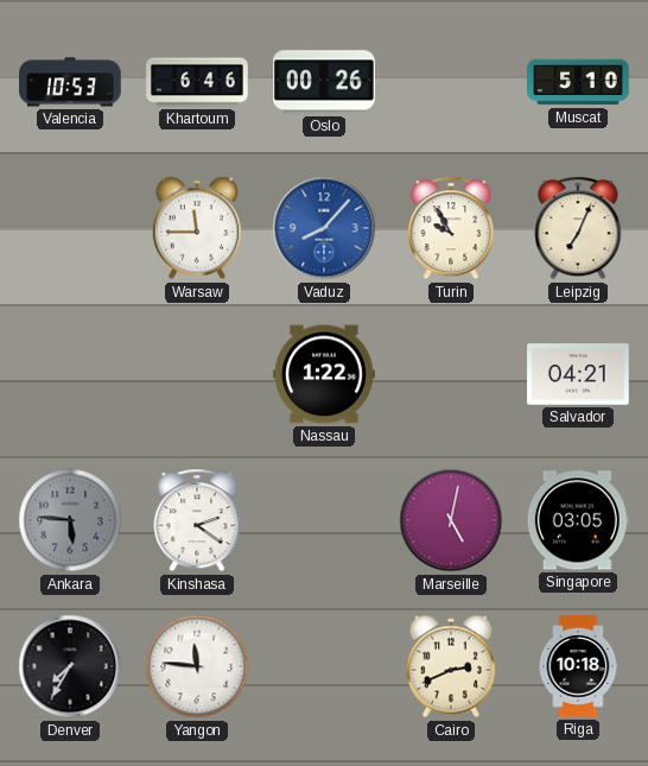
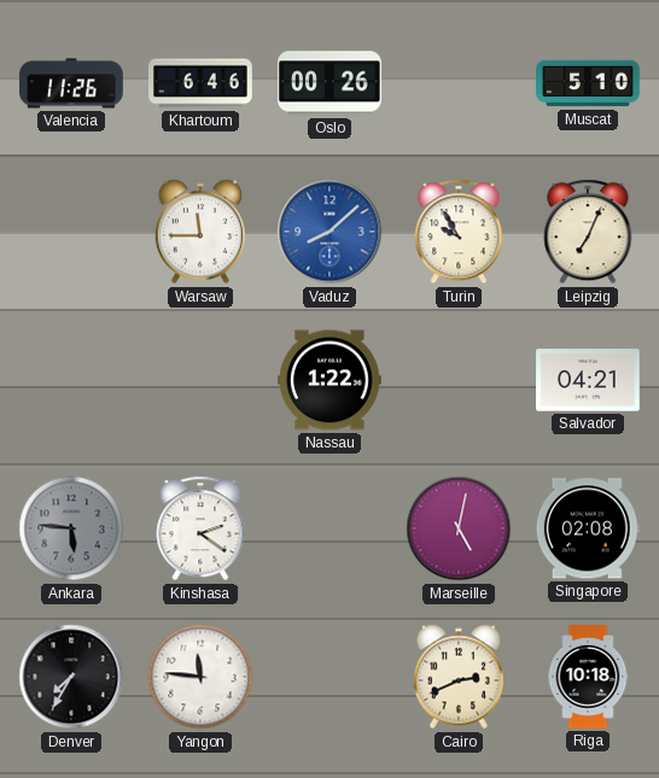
Valencia: 10:53 -> 11:26 (71, 83)
Vaduz: 8:07 -> 8:08 (329, 232)
Singapore: 03:05 -> 02:08 (588, 528)
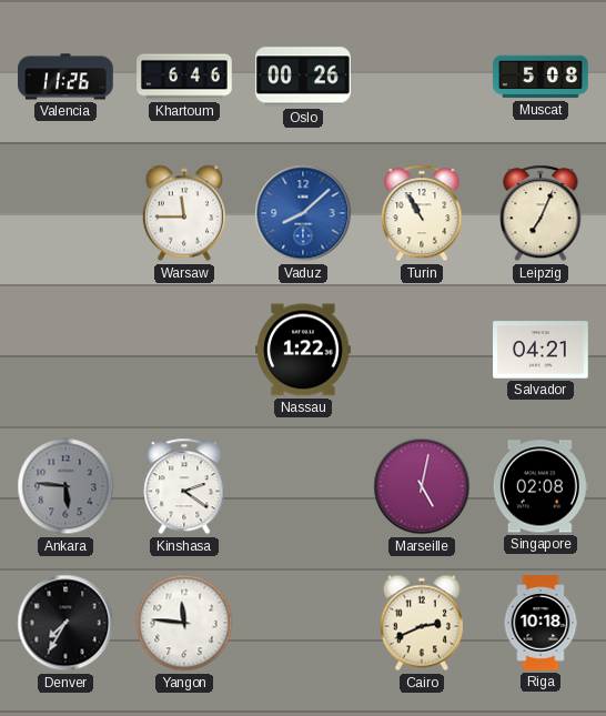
Muscat: 5:10 -> 5:08 (541, 77)
Turin: 9:55 -> 10:55 (422, 213)
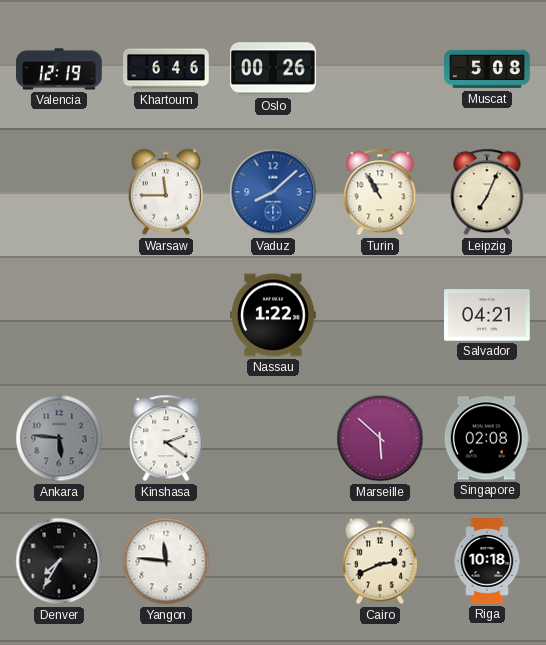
Valencia: 11:26 -> 12:19 (59, 69)
Marseille: 5:02 -> 5:52 (380, 438)
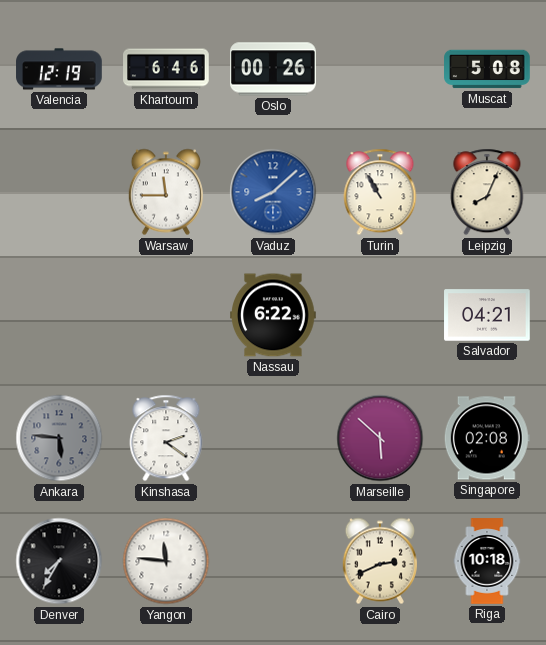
Leipzig: 7:04 -> 8:04 (487, 192)
Nassau: 1:22 -> 6:22 (273, 315)
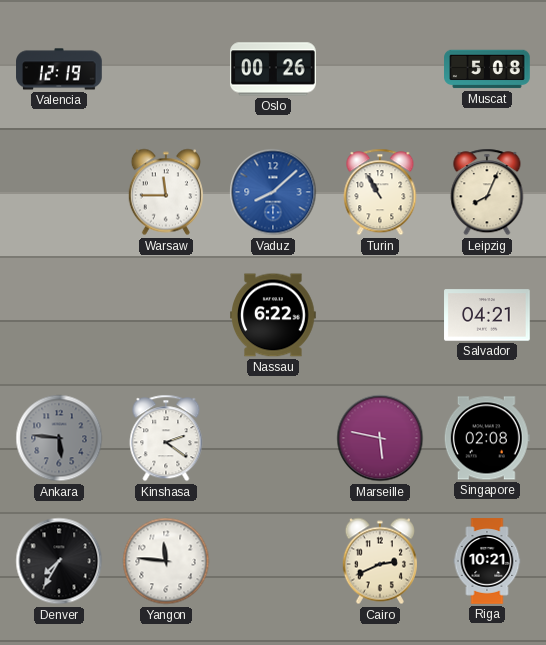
Khartoum: 6:46 -> none (166, 69)
Marseille: 5:52 -> 5:47 (380, 438)
Riga: 10:18 -> 10:21 (487, 561)
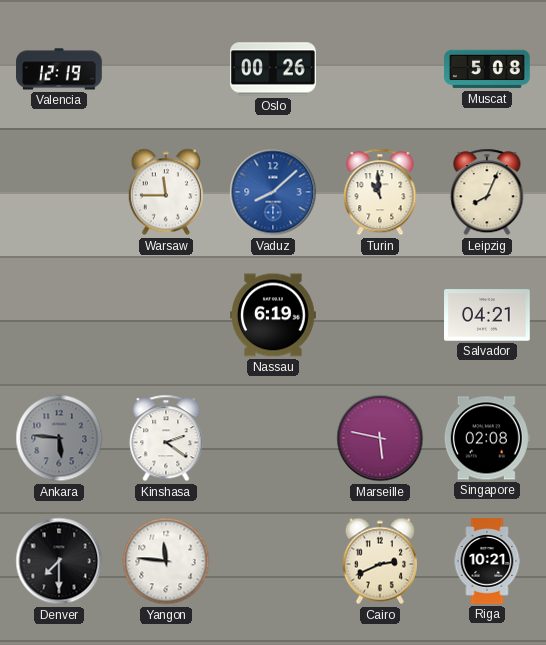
Turin: 10:55 -> 10:59 (380, 192)
Nassau: 6:22 -> 6:19 (273, 315)
Denver: 7:35 -> 7:30 (59, 561)
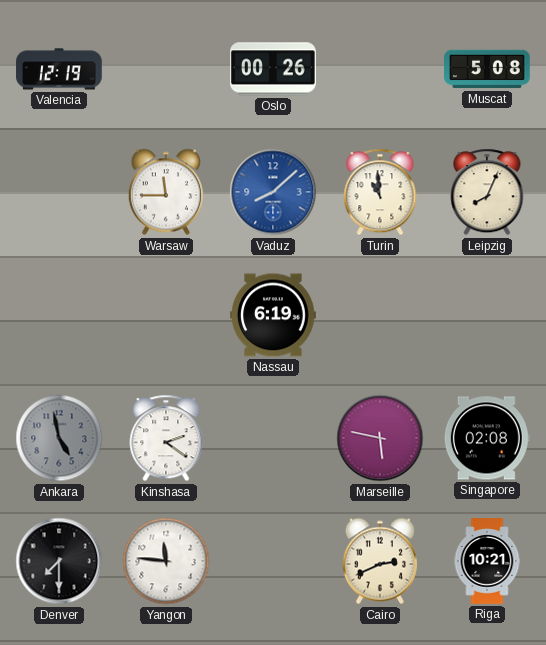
Salvador: 04:21 -> none (487, 315)
Ankara: 5:46 -> 4:58 (59, 438)
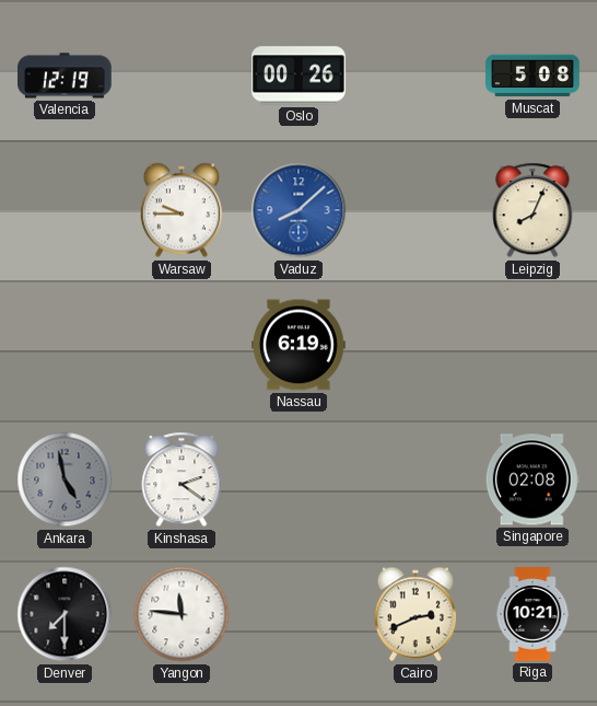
Warsaw: 11:45 -> 9:45 (182, 210)
Turin: 10:59 -> none (380, 192)
Marseille: 5:47 -> none (380, 438)
